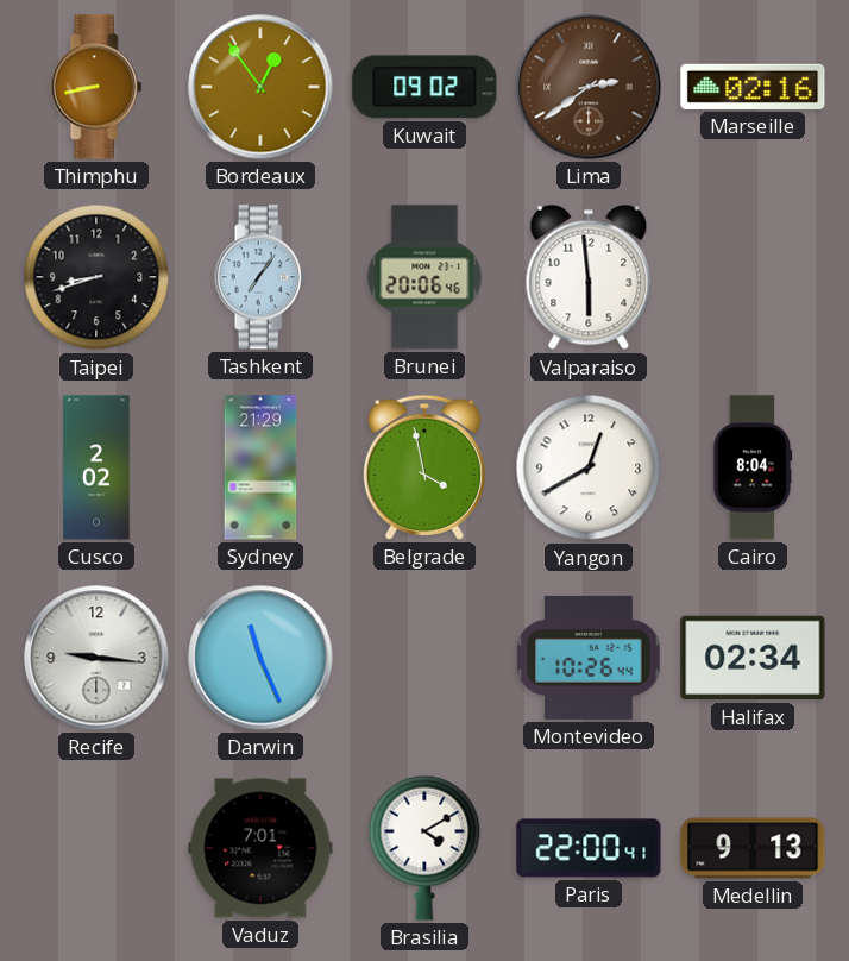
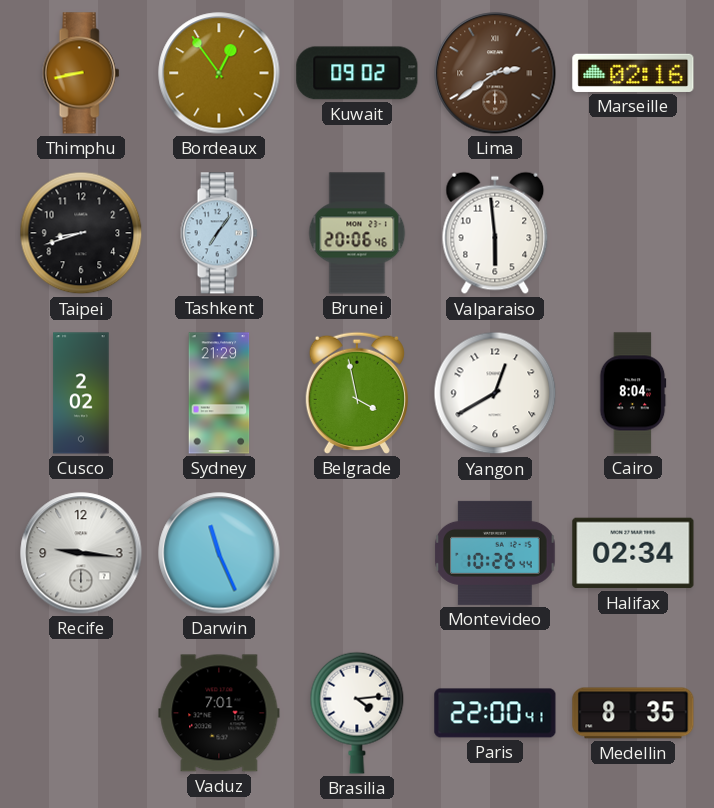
Brasilia: 4:10 -> 4:14 (357, 713)
Medellin: 9:13 -> 8:35 (633, 713)
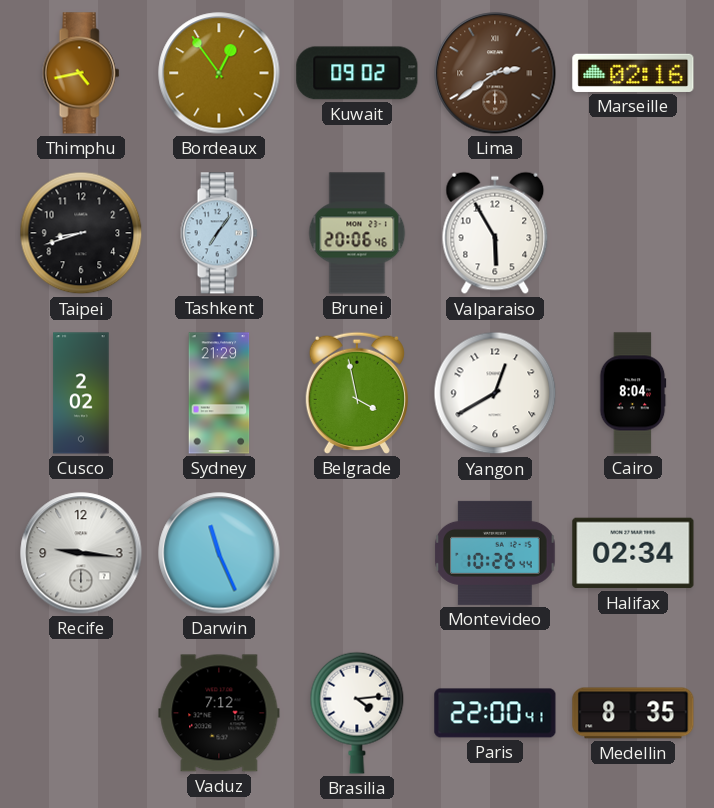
Thimphu: 8:43 -> 4:43 (81, 73)
Valparaiso: 5:59 -> 5:55 (495, 233)
Vaduz: 7:01 -> 7:12 (219, 713)
